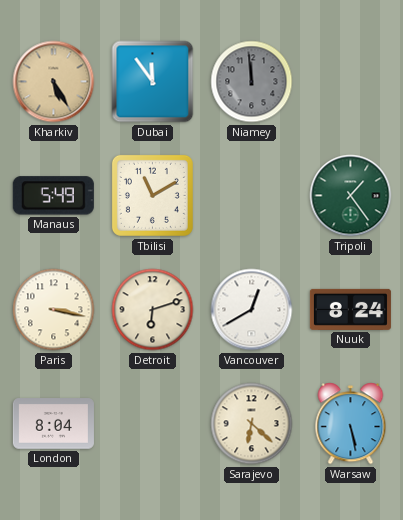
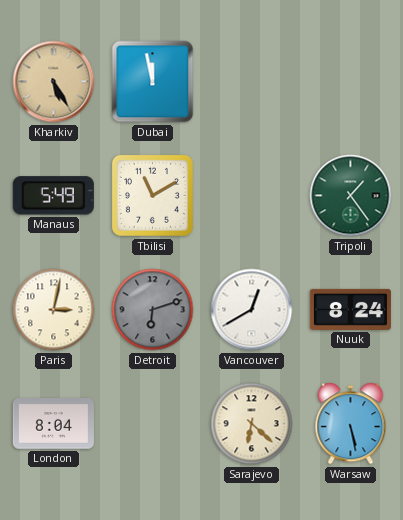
Dubai: 11:54 -> 11:58 (153, 82)
Niamey: 11:59 -> none (252, 82)
Paris: 3:17 -> 3:02 (54, 310)
Detroit dial: cream -> grey (153, 310)
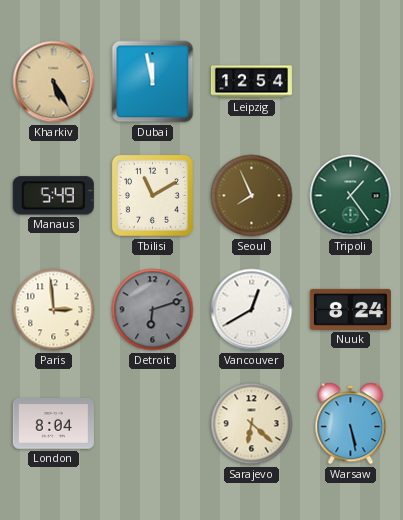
Leipzig: none -> 12:54 (251, 82)
Seoul: none -> 7:56 (252, 196)
Paris: 3:02 -> 2:59 (54, 310)
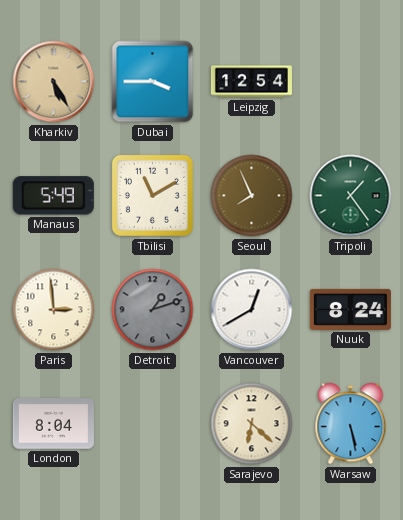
Dubai: 11:58 -> 3:45 (153, 82)
Detroit: 6:12 -> 1:12 (153, 310)
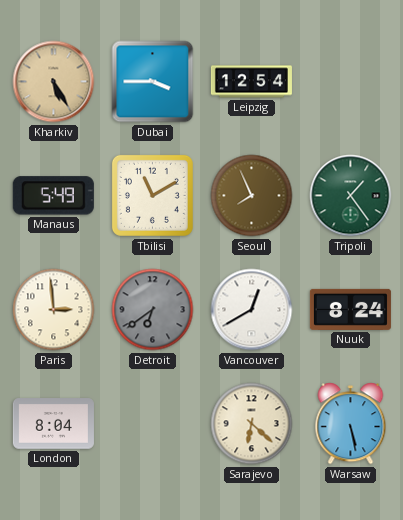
Detroit: 1:12 -> 6:39 (153, 310)
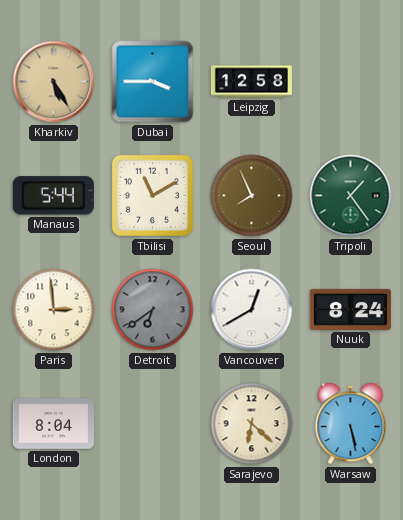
Leipzig: 12:54 -> 12:58 (251, 82)
Manaus: 5:49 -> 5:44 (53, 196)
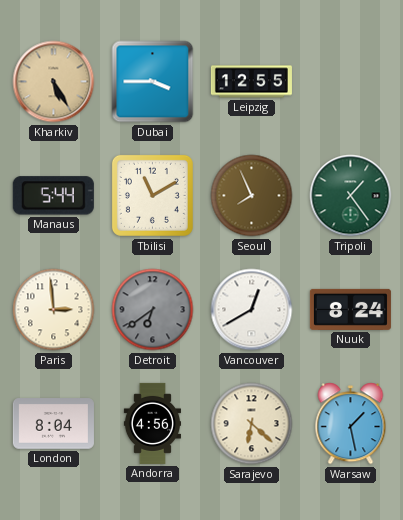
Leipzig: 12:58 -> 12:55 (251, 82)
Andorra: none -> 4:56 (152, 423)
Warsaw: 5:28 -> 1:28 (351, 424)
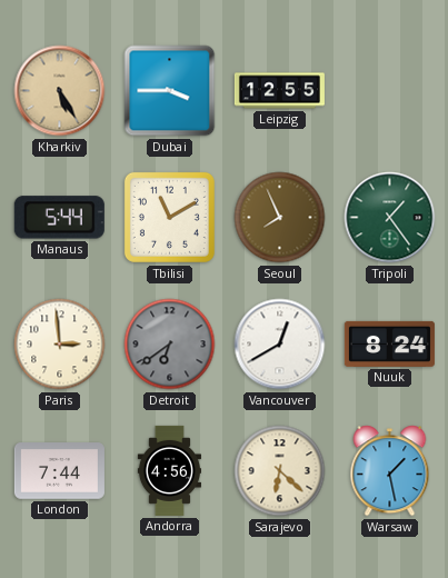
London: 8:04 -> 7:44 (59, 471)
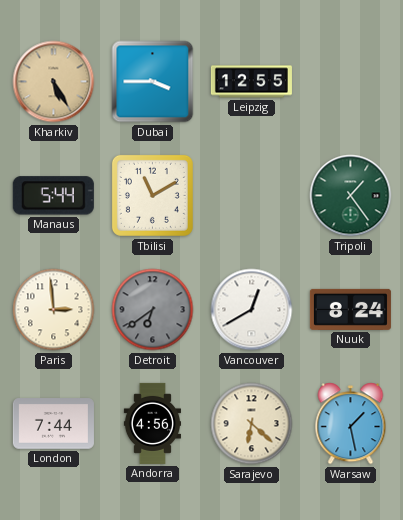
Seoul: 7:56 -> none (280, 218)
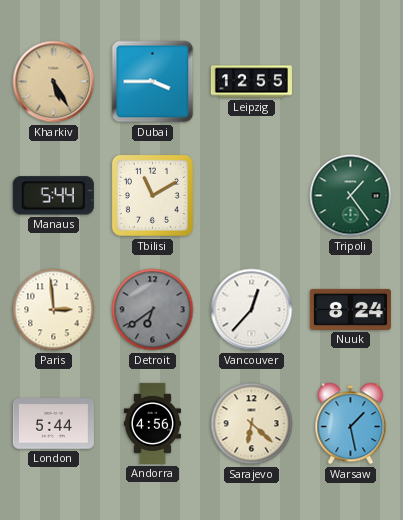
Vancouver: 12:40 -> 12:37 (252, 310)
London: 7:44 -> 5:44 (53, 424)
